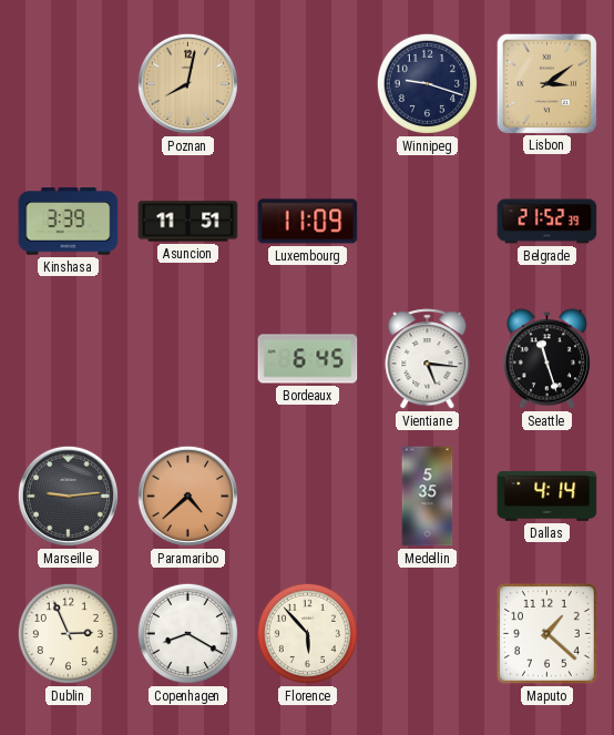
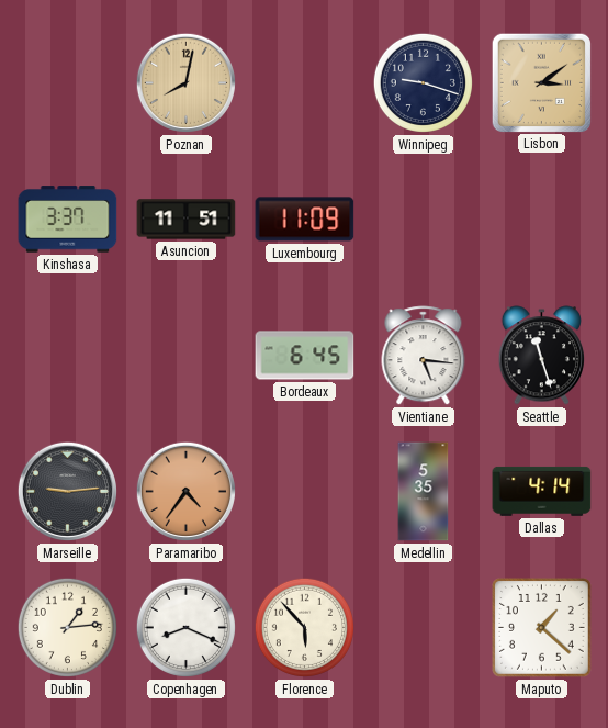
Kinshasa: 3:39 -> 3:37 (68, 220)
Belgrade: 21:52 -> none (548, 222)
Paramaribo: 4:38 -> 4:36 (185, 491)
Dublin: 2:56 -> 1:14 (67, 627)
Copenhagen: 8:20 -> 8:19 (185, 627)
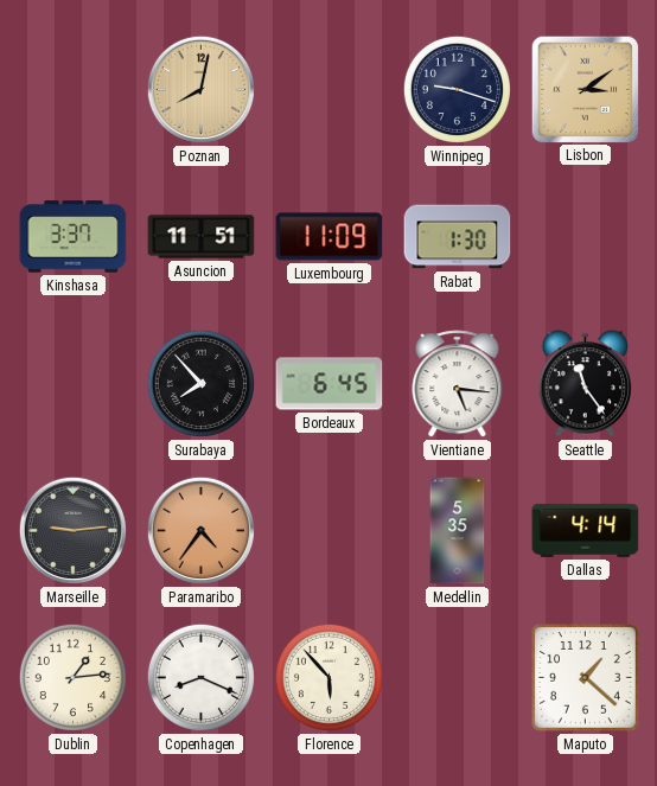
Rabat: none -> 1:30 (458, 237)
Surabaya: none -> 7:53 (200, 383)
Seattle: 11:27 -> 11:24 (585, 384)
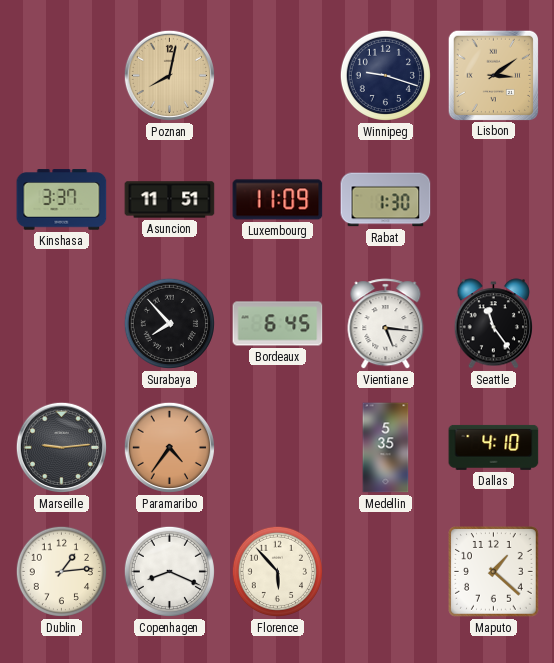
Dallas: 4:14 -> 4:10 (494, 447)
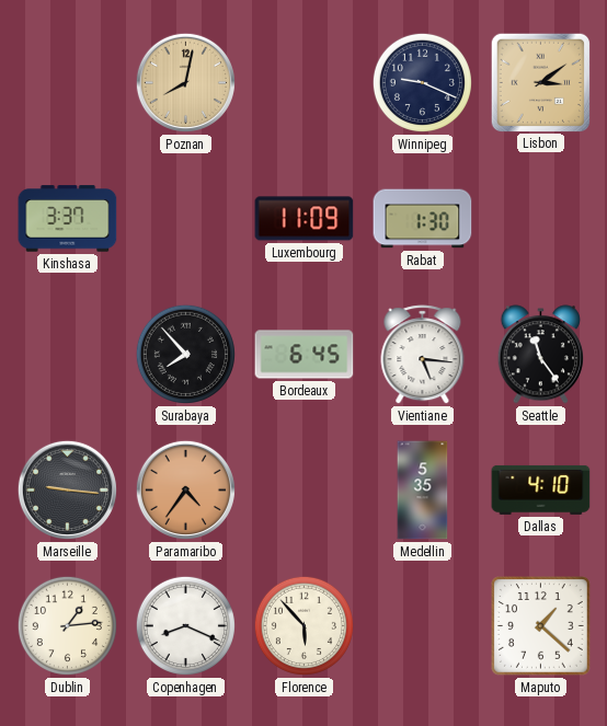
Winnipeg: 9:18 -> 9:19 (422, 82)
Asuncion: 11:51 -> none (170, 200)
Marseille: 9:14 -> 9:16 (67, 489)
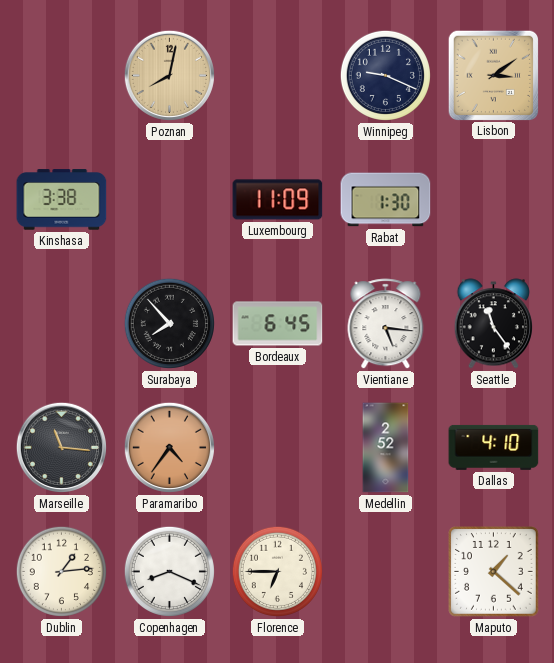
Kinshasa: 3:37 -> 3:38 (62, 200)
Marseille: 9:16 -> 11:16 (61, 447)
Medellin: 5:35 -> 2:52 (386, 448)
Florence: 5:53 -> 6:45 (277, 571)
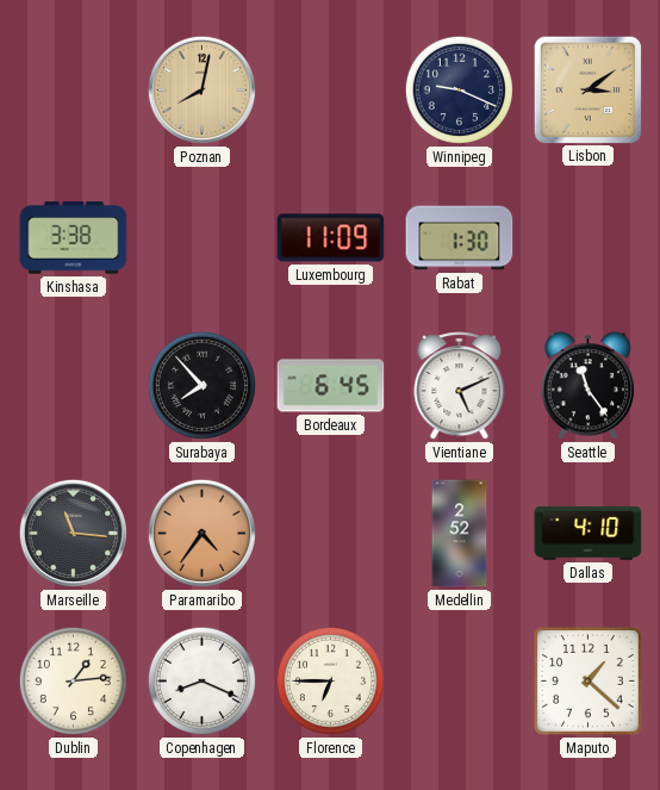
Vientiane: 5:16 -> 5:11 (460, 386)
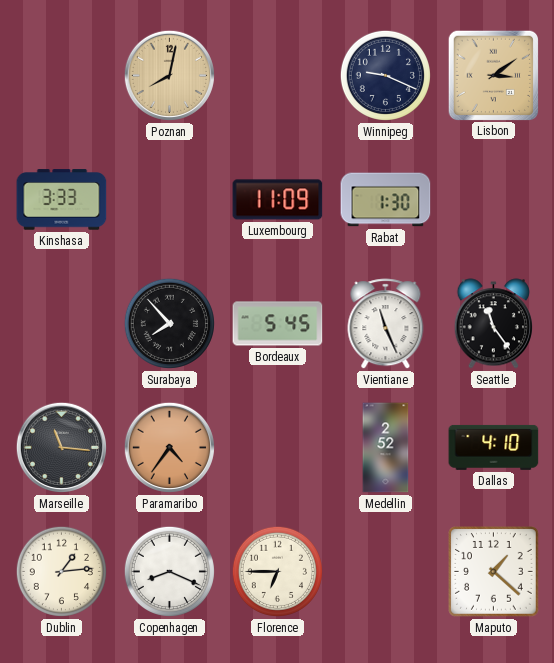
Kinshasa: 3:38 -> 3:33 (62, 200)
Bordeaux: 6:45 -> 5:45 (278, 324)
Vientiane: 5:11 -> 11:26 (386, 324)
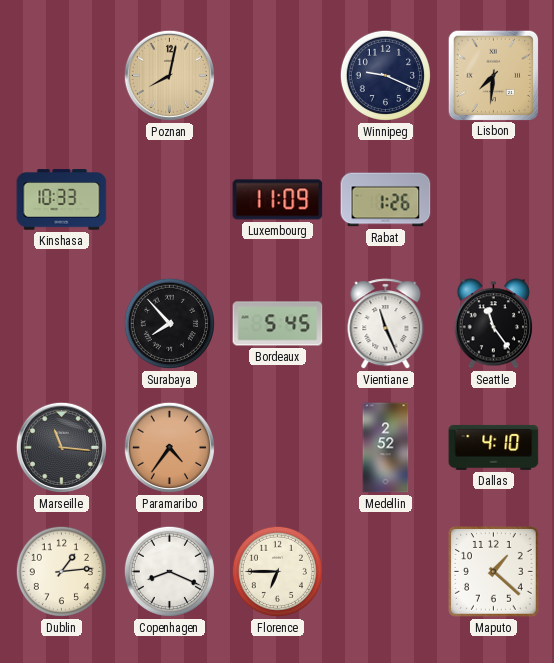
Lisbon: 3:09 -> 7:31 (493, 75)
Kinshasa: 3:33 -> 10:33 (62, 200)
Rabat: 1:30 -> 1:26 (386, 200)
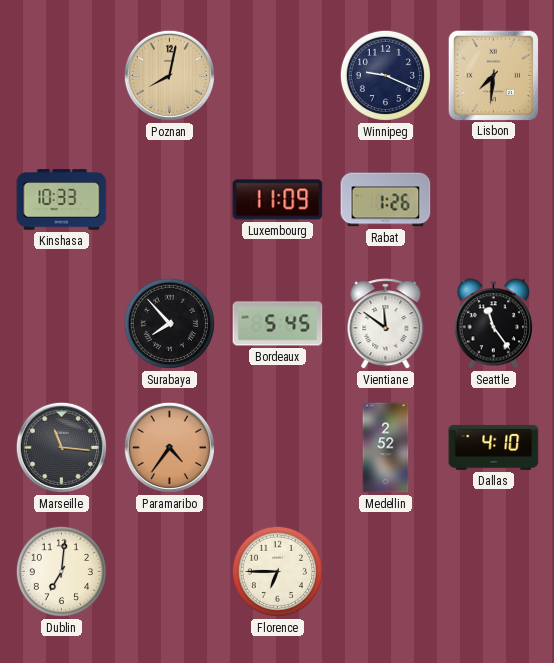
Vientiane: 11:26 -> 11:51 (386, 324)
Dublin: 1:14 -> 7:01 (61, 571)
Copenhagen: 8:19 -> none (169, 571)
Maputo: 1:22 -> none (494, 572)
